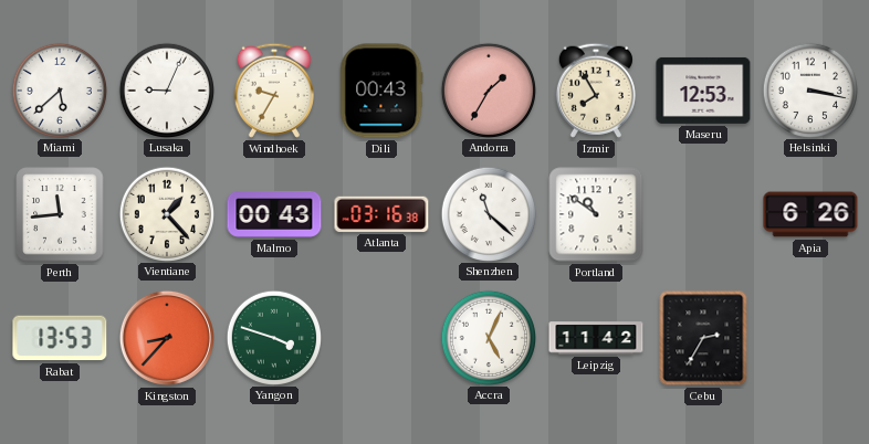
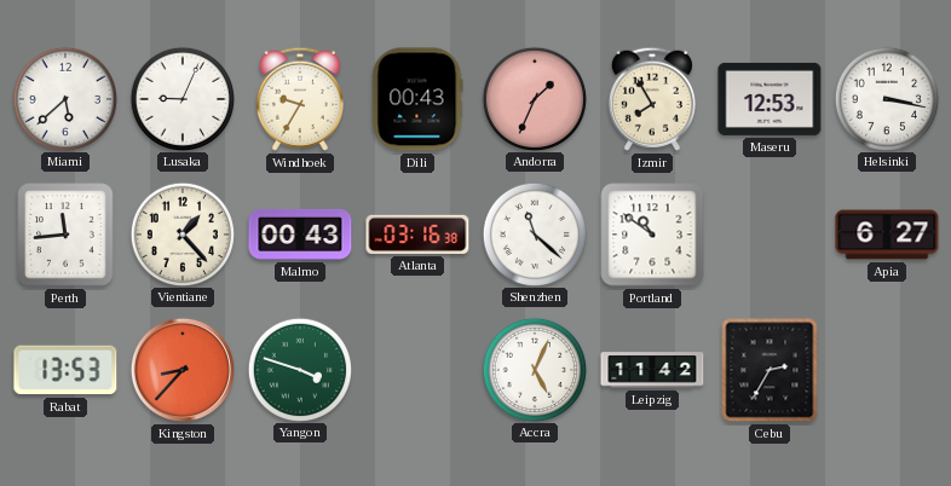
Andorra: 1:35 -> 1:34 (534, 98)
Apia: 6:26 -> 6:27 (887, 235)
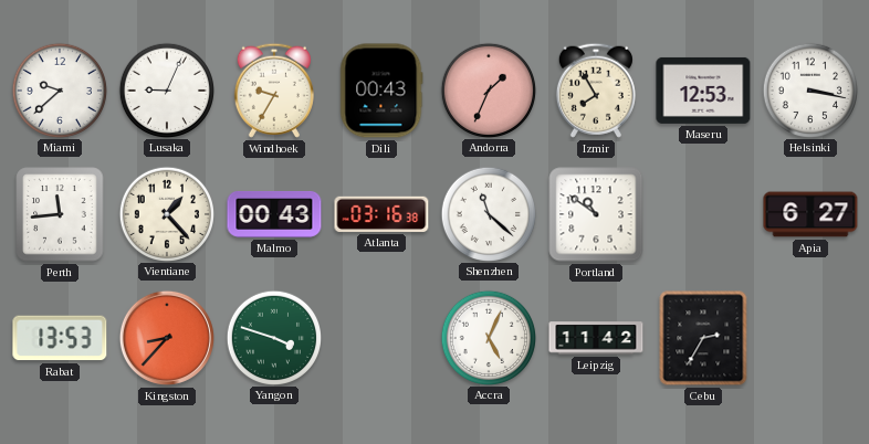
Miami: 5:38 -> 9:38 (59, 89)
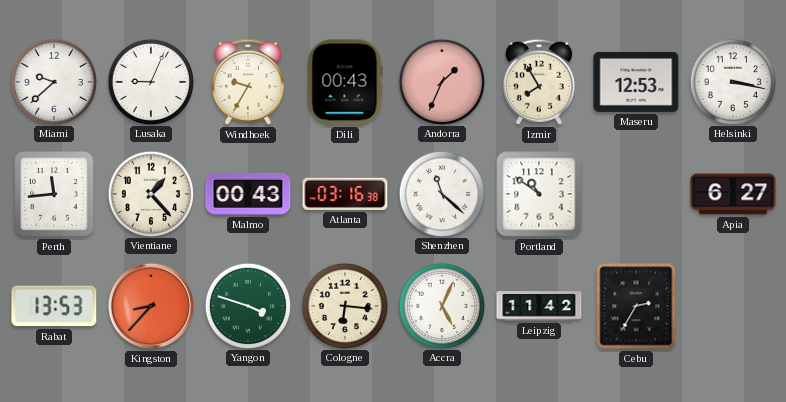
Cologne: none -> 6:16 (344, 305)
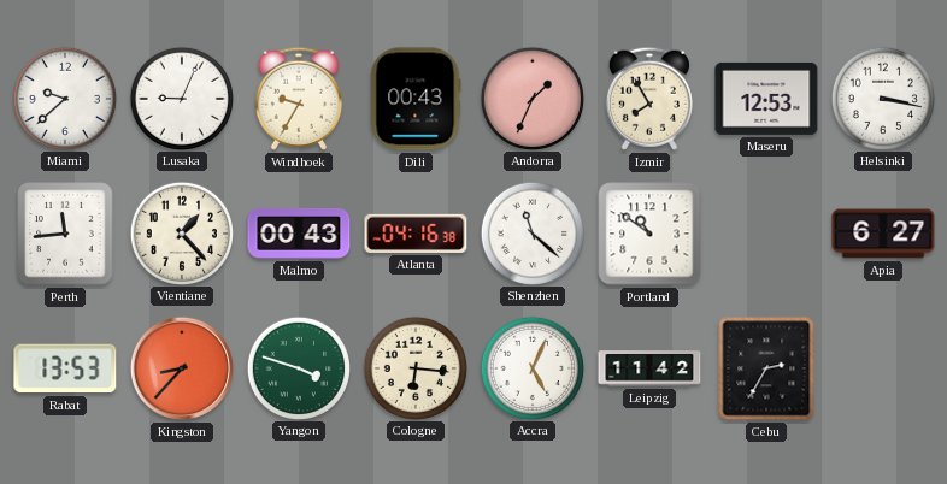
Atlanta: 03:16 -> 04:16 (416, 234)
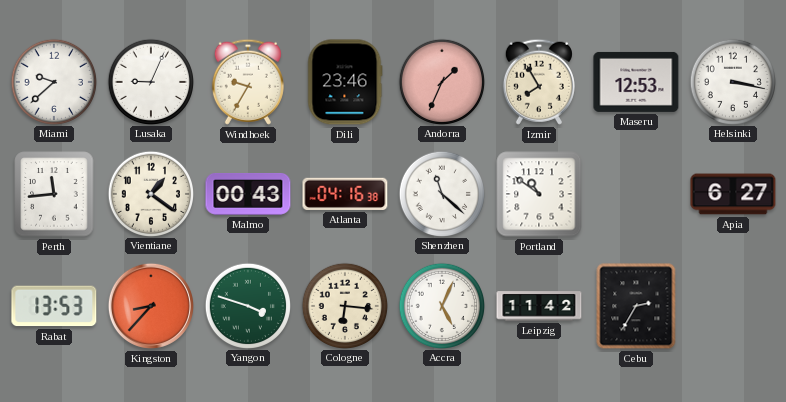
Dili: 00:43 -> 23:46 (345, 82)
Vientiane: 1:23 -> 1:21 (150, 193)
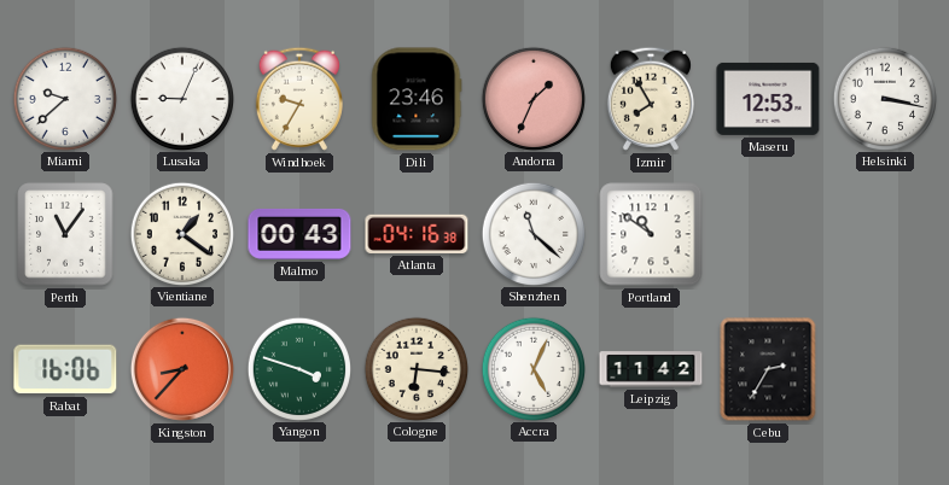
Perth: 11:44 -> 11:06 (65, 234)
Apia: 6:27 -> none (733, 194)
Rabat: 13:53 -> 16:06 (65, 369)
